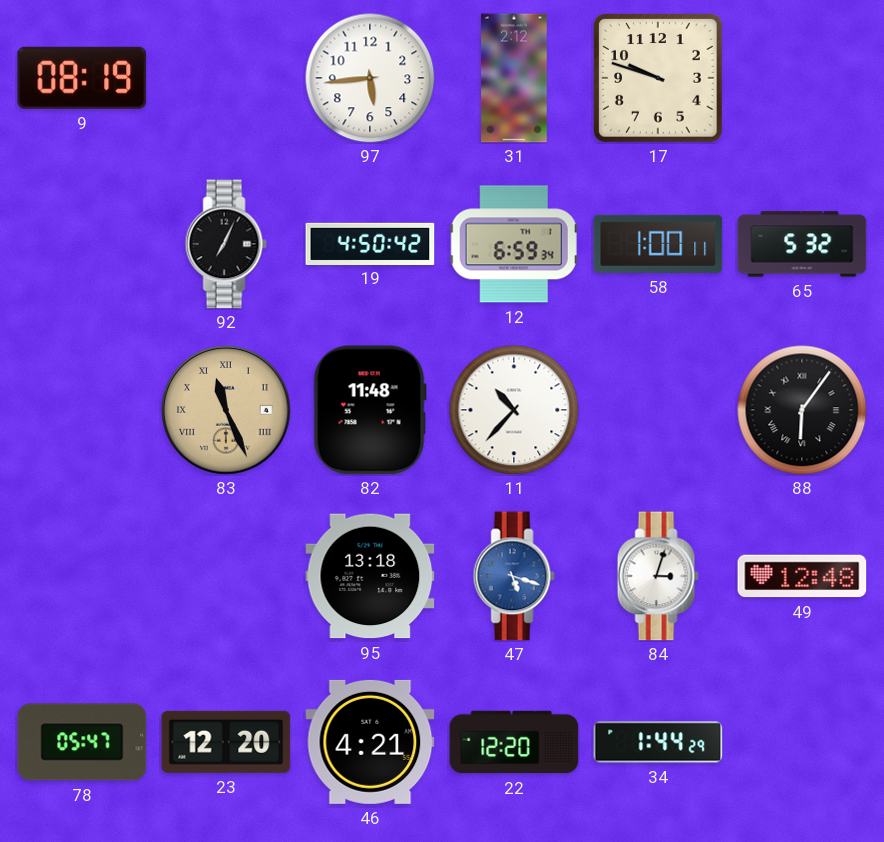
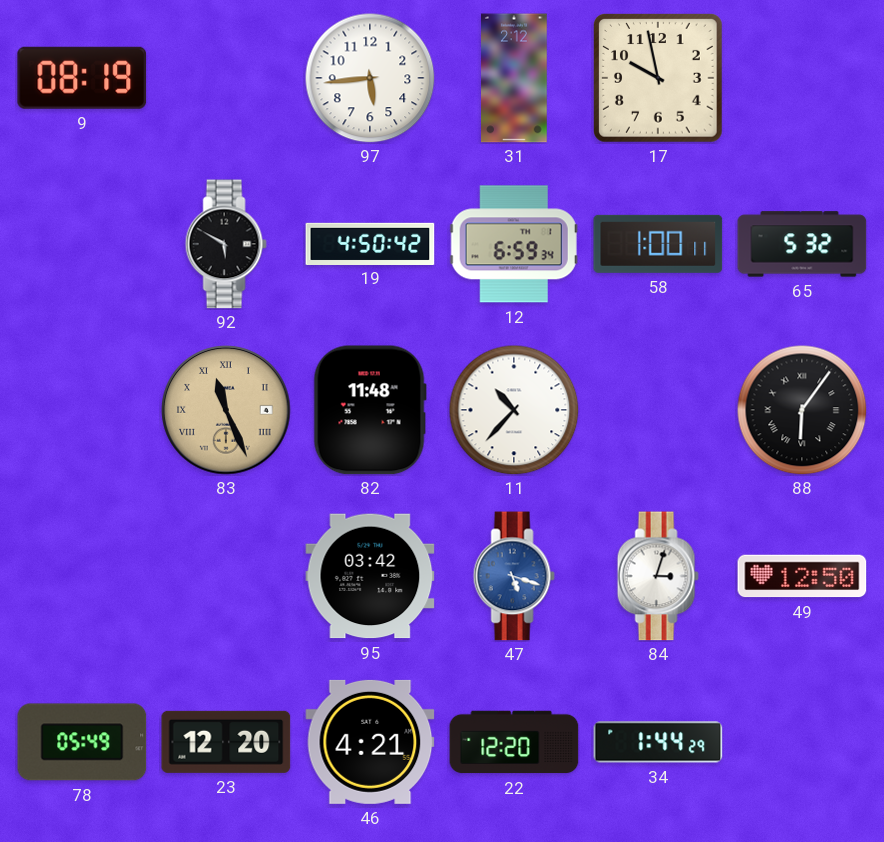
17: 9:48 -> 9:58 (659, 79)
92: 7:04 -> 5:50 (226, 244)
95: 13:18 -> 03:42 (370, 576)
49: 12:48 -> 12:50 (802, 576)
78: 05:47 -> 05:49 (82, 742)
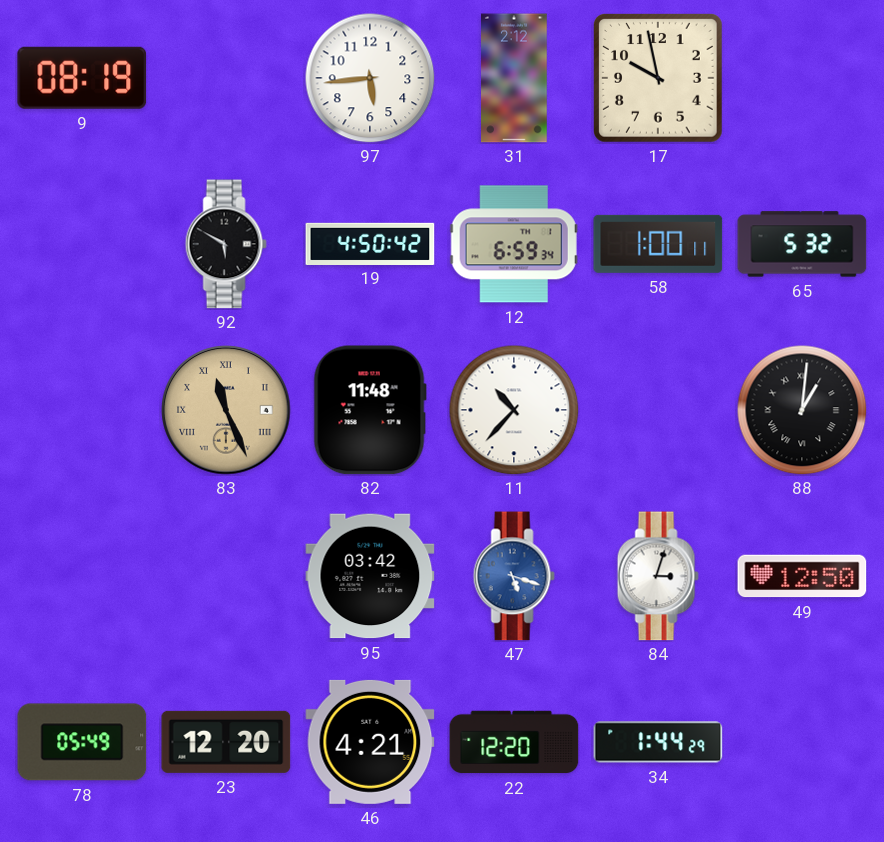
88: 6:06 -> 1:01 (802, 410)
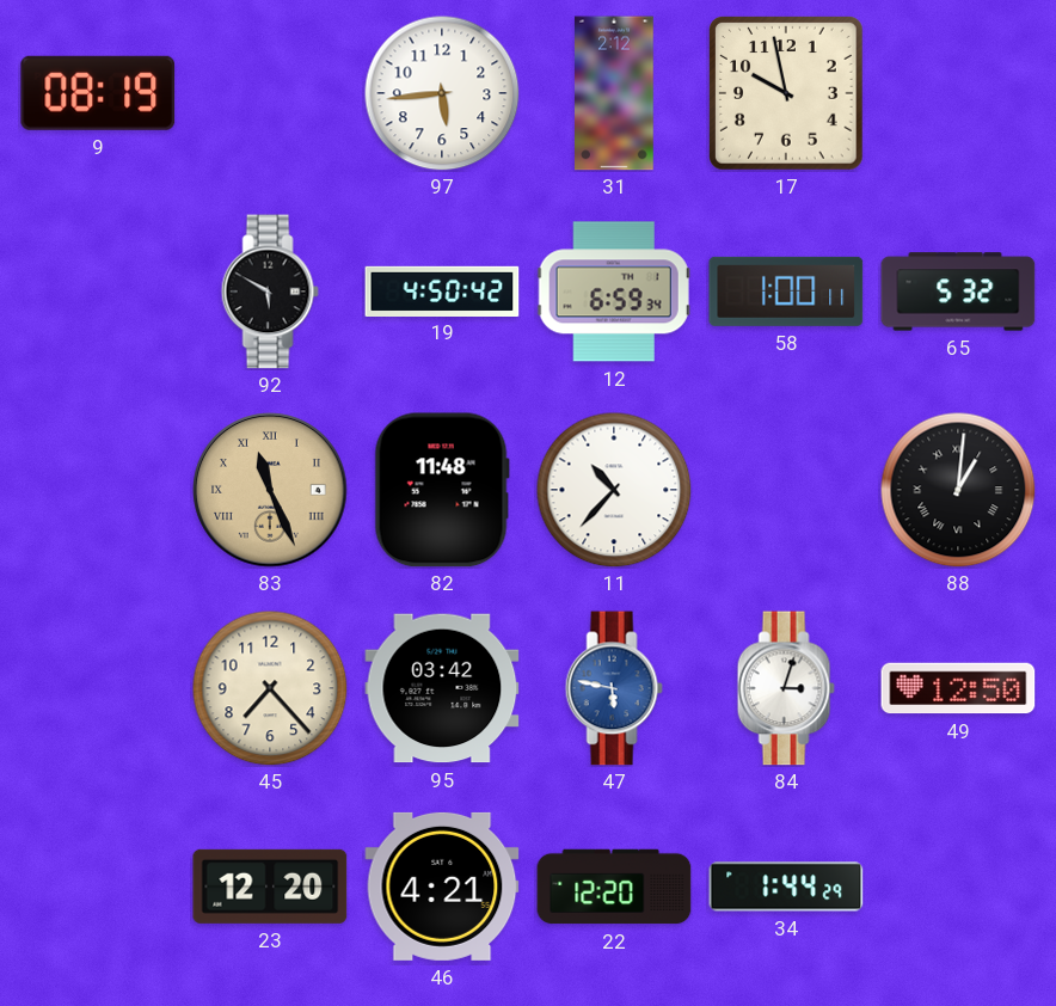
45: none -> 7:23 (270, 688)
47: 5:18 -> 5:47 (614, 688)
78: 05:49 -> none (82, 742)
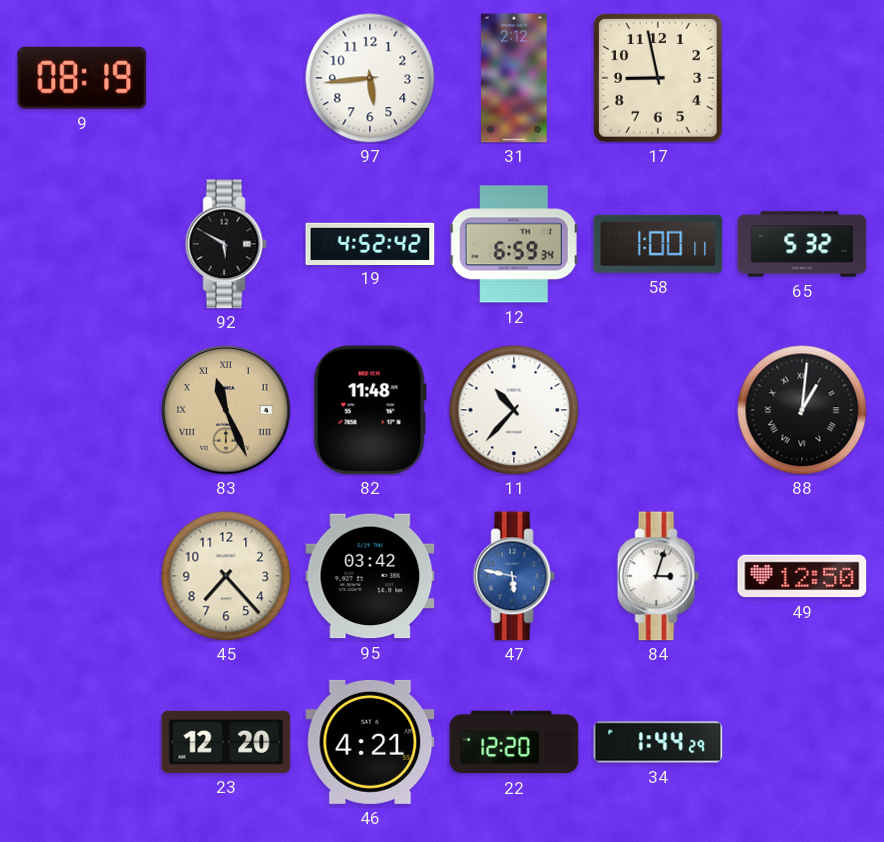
17: 9:58 -> 8:58 (659, 79)
19: 4:50 -> 4:52 (370, 243)
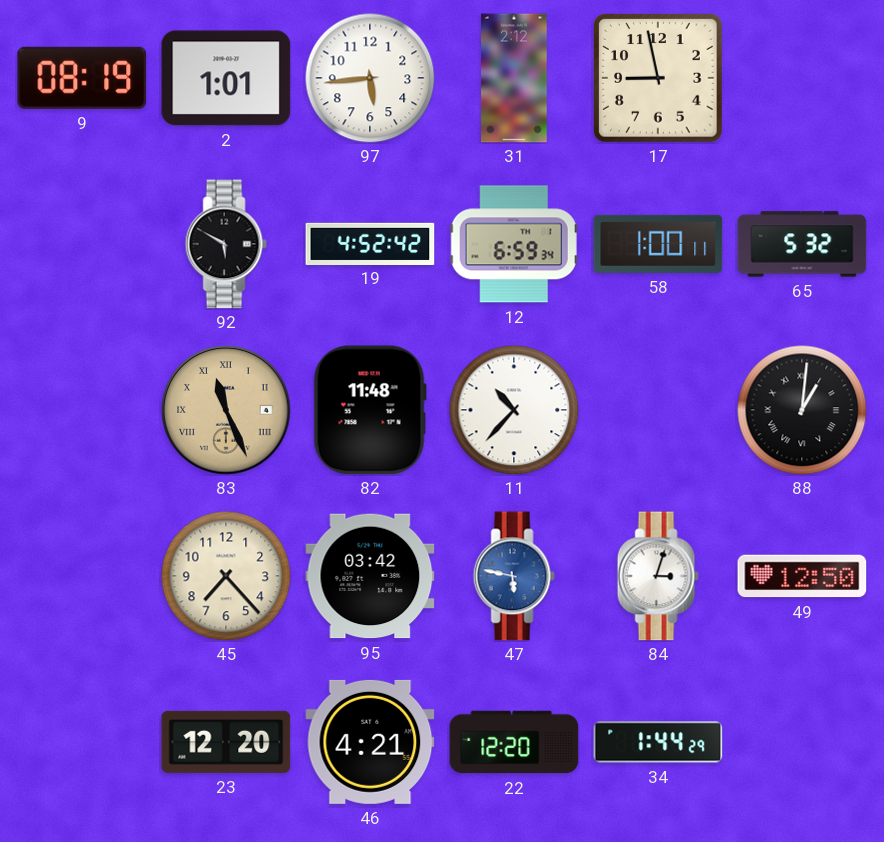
2: none -> 1:01 (226, 78)
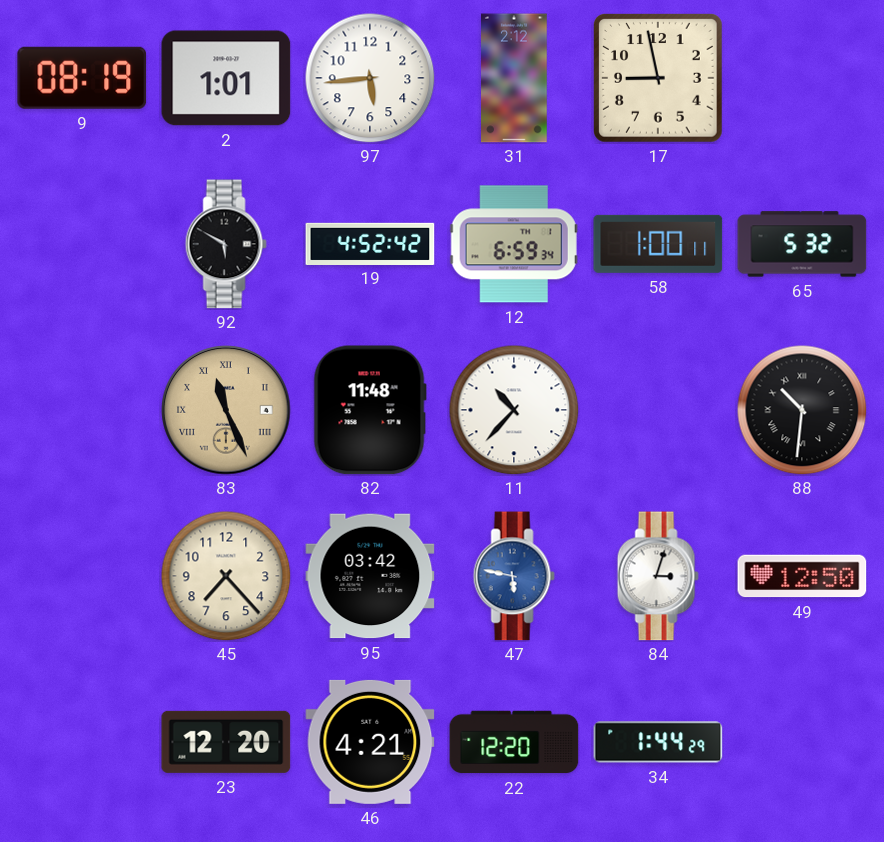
88: 1:01 -> 10:31 (802, 410)
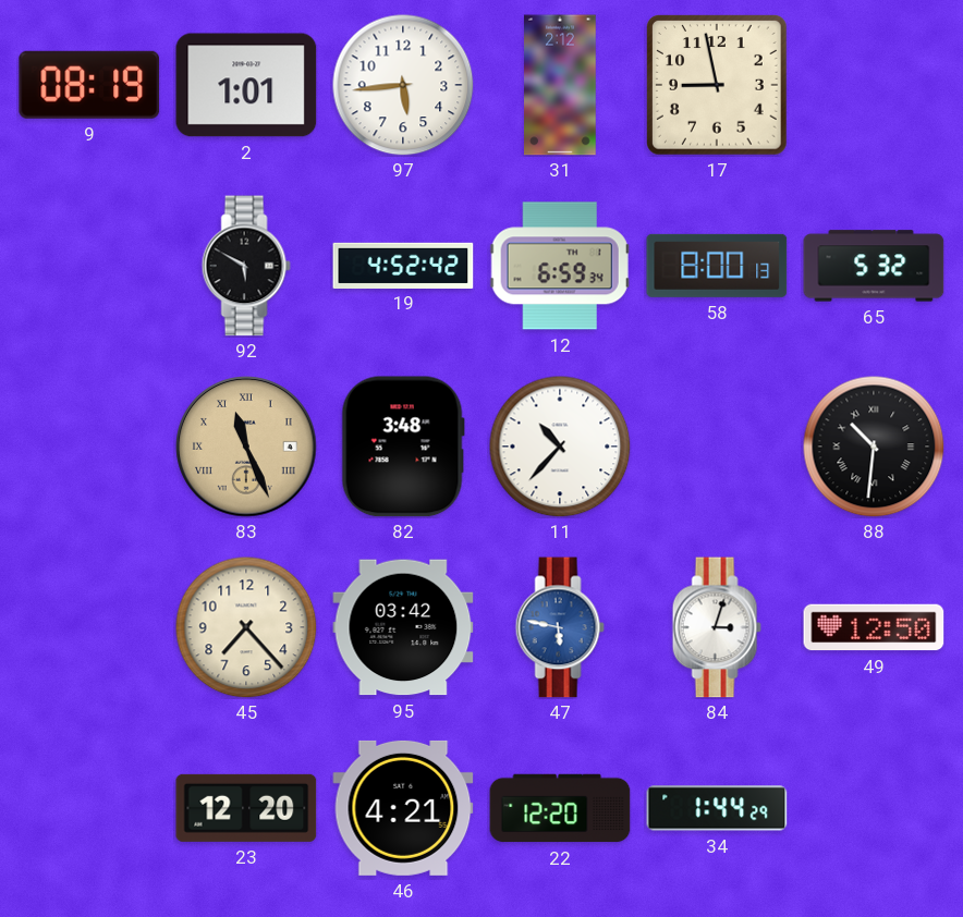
58: 1:00 -> 8:00 (717, 266)
82: 11:48 -> 3:48 (403, 447)
